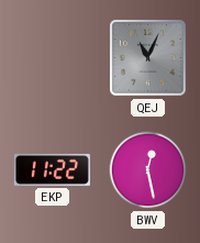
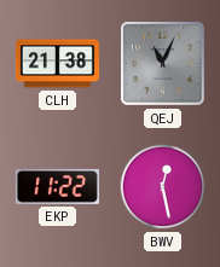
CLH: none -> 21:38 (57, 64)
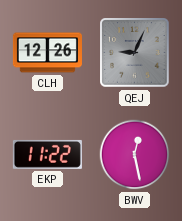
CLH: 21:38 -> 12:26 (47, 53)
QEJ: 11:04 -> 9:04 (135, 53)
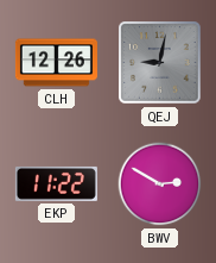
QEJ: 9:04 -> 9:02 (160, 63)
BWV: 12:28 -> 2:50 (160, 184)
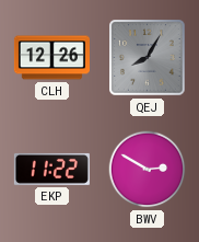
QEJ: 9:02 -> 8:05 (148, 58)
